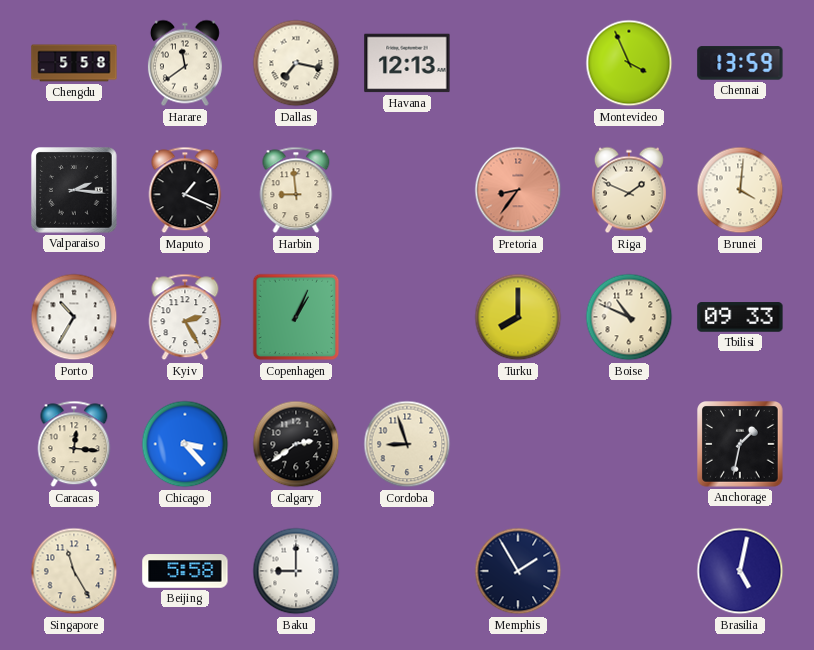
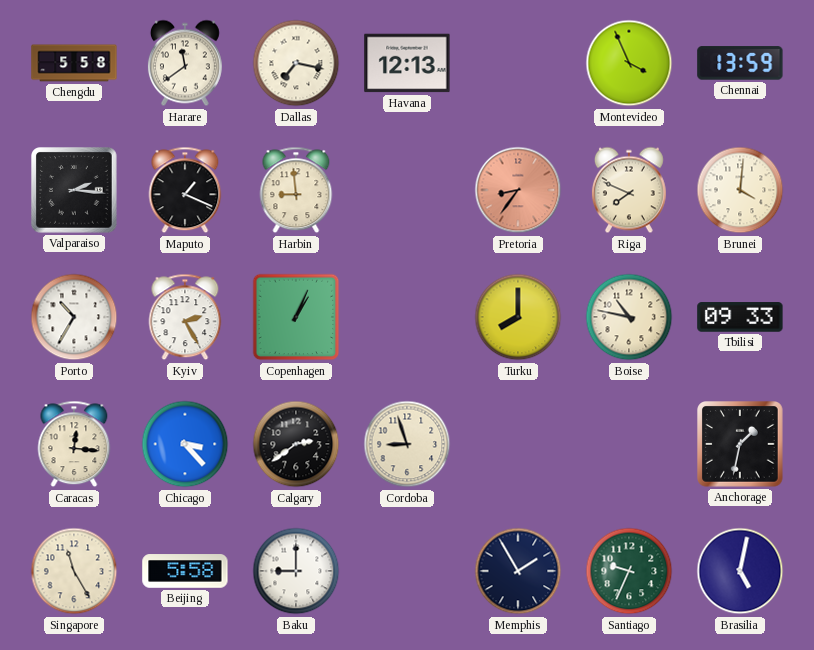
Riga: 1:49 -> 7:49 (629, 190)
Boise: 10:49 -> 10:47 (629, 317)
Santiago: none -> 9:34 (629, 571)
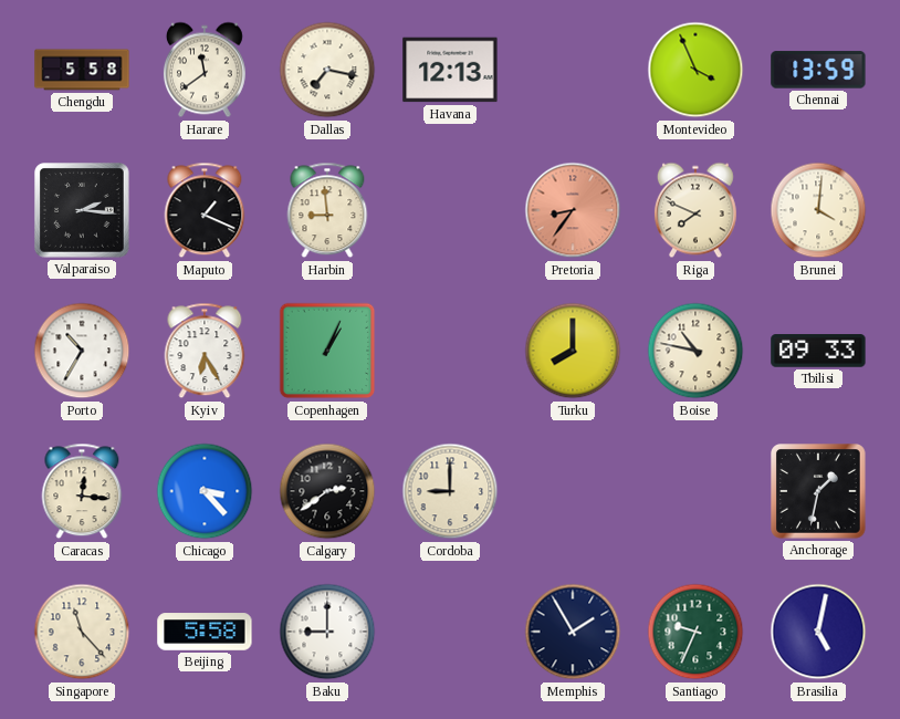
Kyiv: 2:25 -> 6:25 (205, 351)
Cordoba: 8:57 -> 9:00 (450, 491)
Singapore: 11:25 -> 11:23 (82, 632)
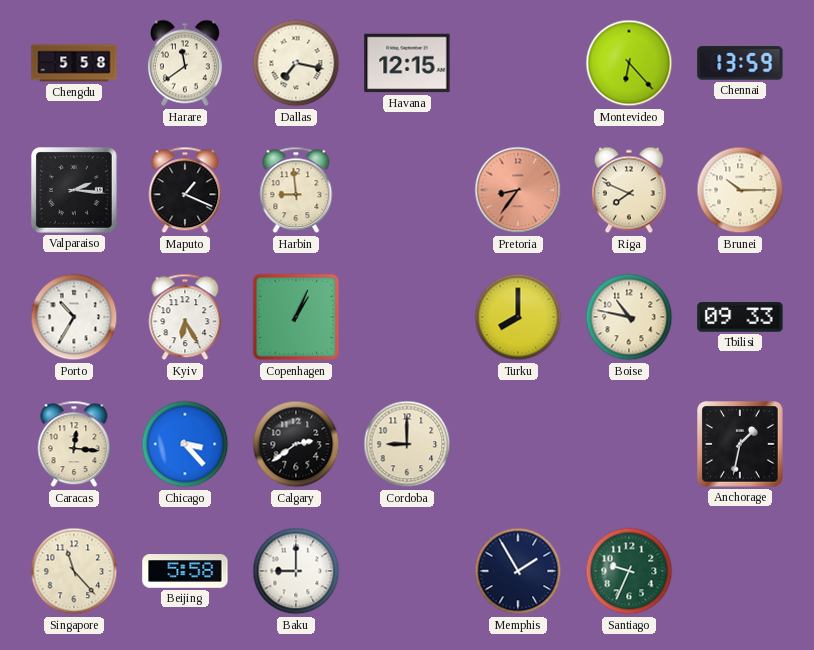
Havana: 12:13 -> 12:15 (407, 63)
Montevideo: 3:56 -> 6:23 (629, 63)
Brunei: 4:01 -> 10:15 (740, 190)
Brasilia: 5:02 -> none (818, 632)
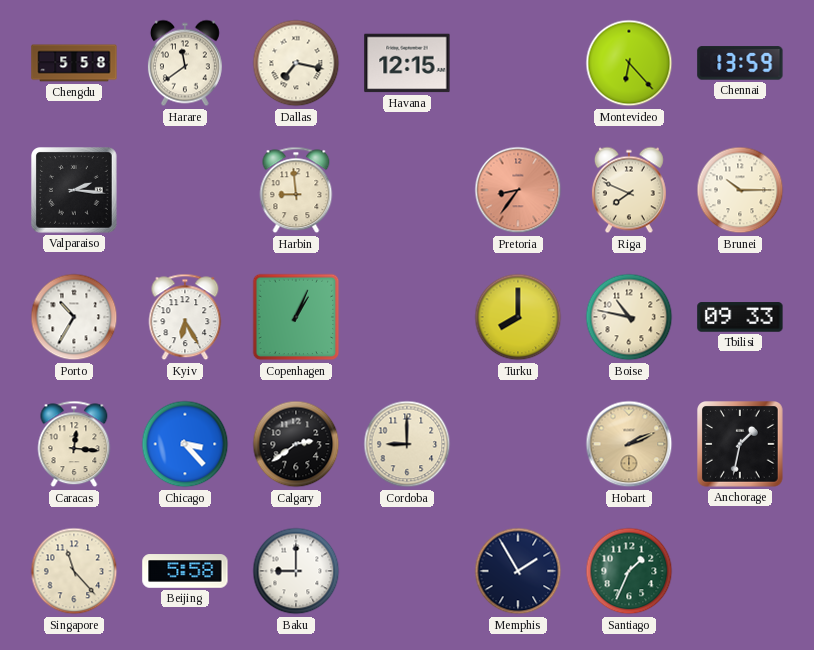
Maputo: 1:19 -> none (185, 190)
Hobart: none -> 2:11 (629, 444)
Santiago: 9:34 -> 1:34 (629, 571)
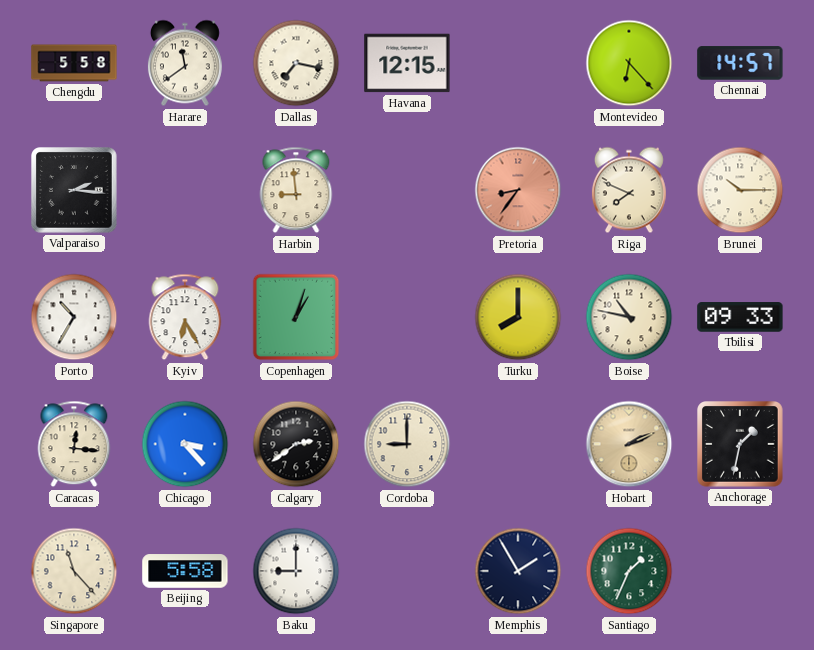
Chennai: 13:59 -> 14:57 (740, 63)
Copenhagen: 1:04 -> 1:03 (296, 317)
